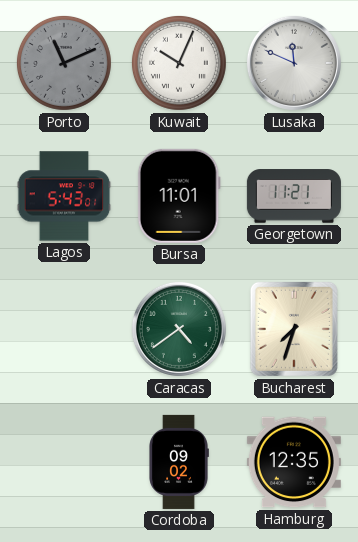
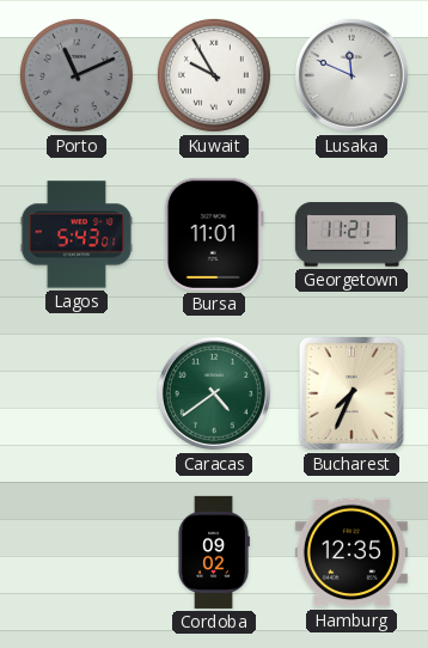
Kuwait: 10:04 -> 9:55 (214, 75)
Bucharest: 7:33 -> 7:34 (351, 393)
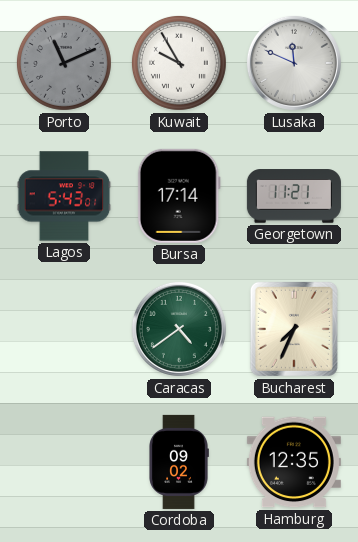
Bursa: 11:01 -> 17:14 (179, 196)
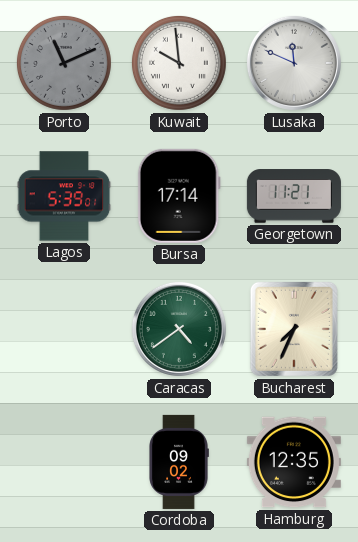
Kuwait: 9:55 -> 9:59 (179, 63)
Lagos: 5:43 -> 5:39 (64, 196)
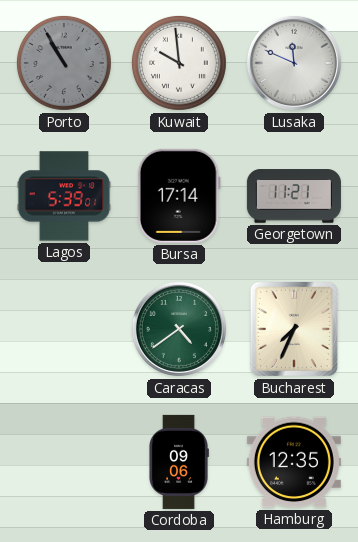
Porto: 11:11 -> 10:55 (64, 63)
Cordoba: 09:02 -> 09:06 (179, 462)
